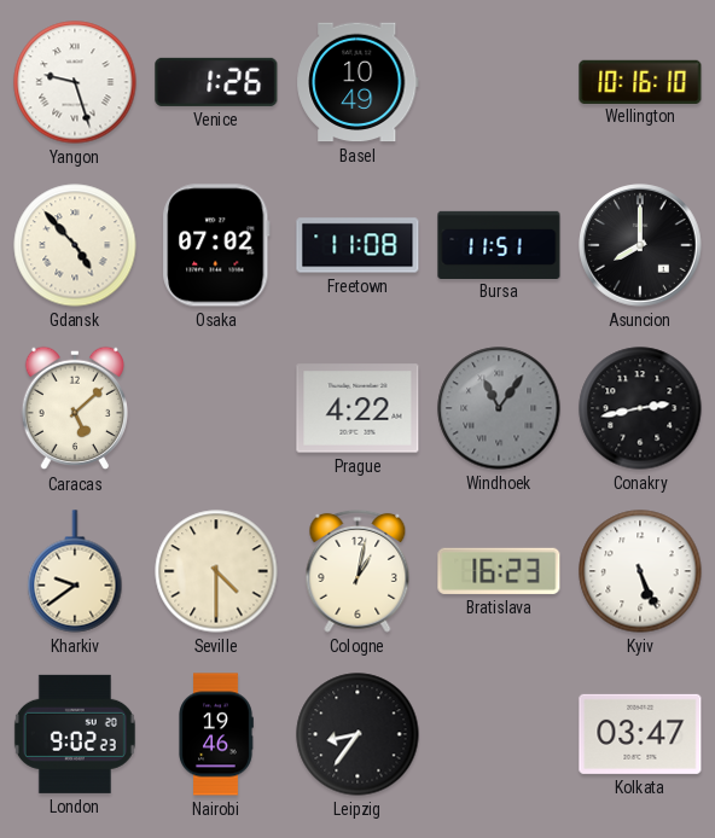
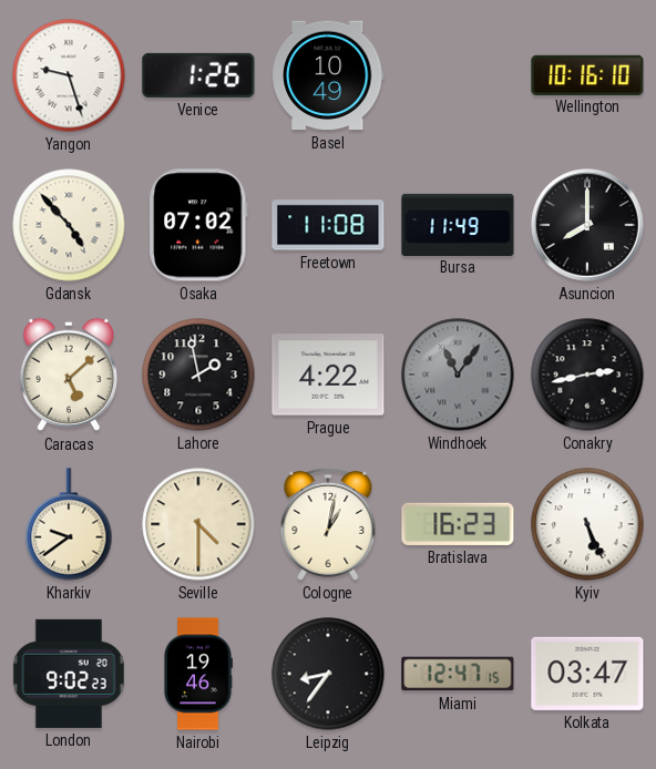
Bursa: 11:51 -> 11:49 (458, 224)
Lahore: none -> 1:58 (198, 375)
Miami: none -> 12:47 (458, 674)
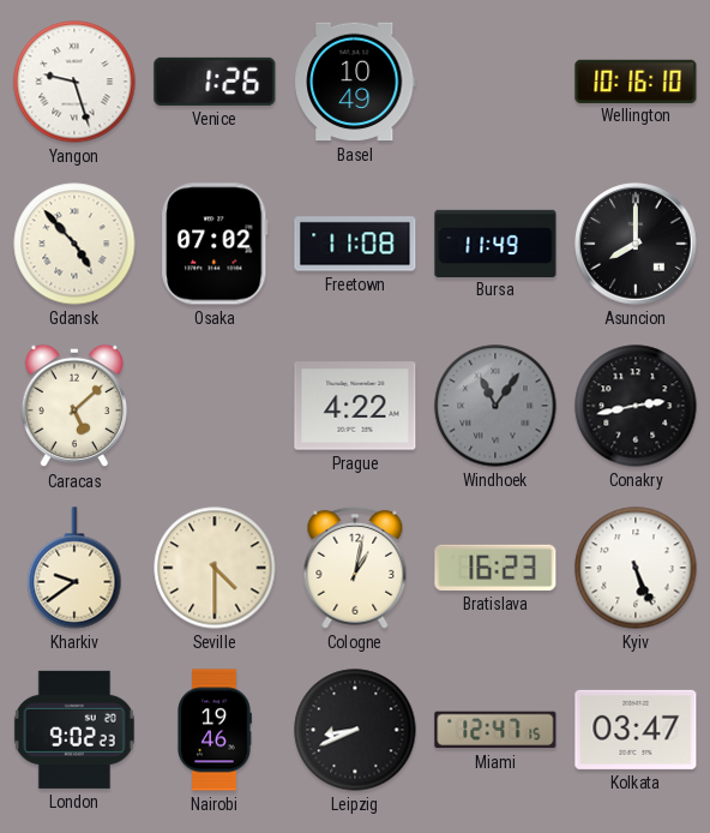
Lahore: 1:58 -> none (198, 375)
Leipzig: 8:36 -> 8:41 (355, 730)
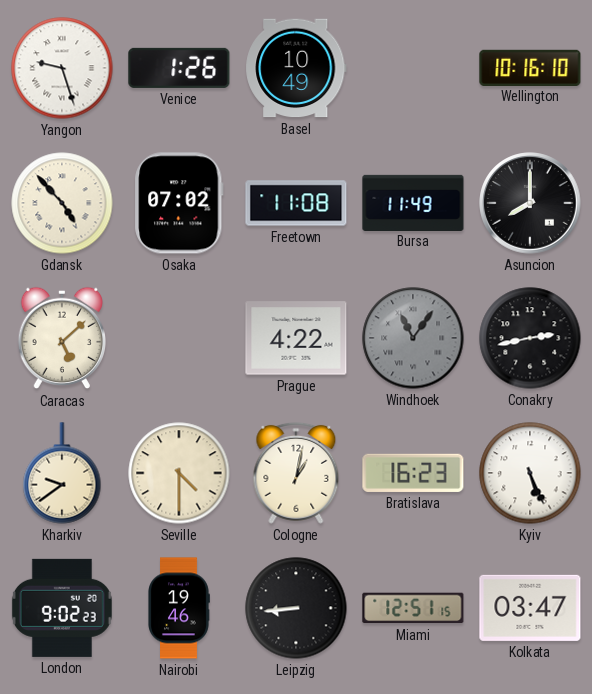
Leipzig: 8:41 -> 8:44 (296, 608)
Miami: 12:47 -> 12:51 (413, 608)
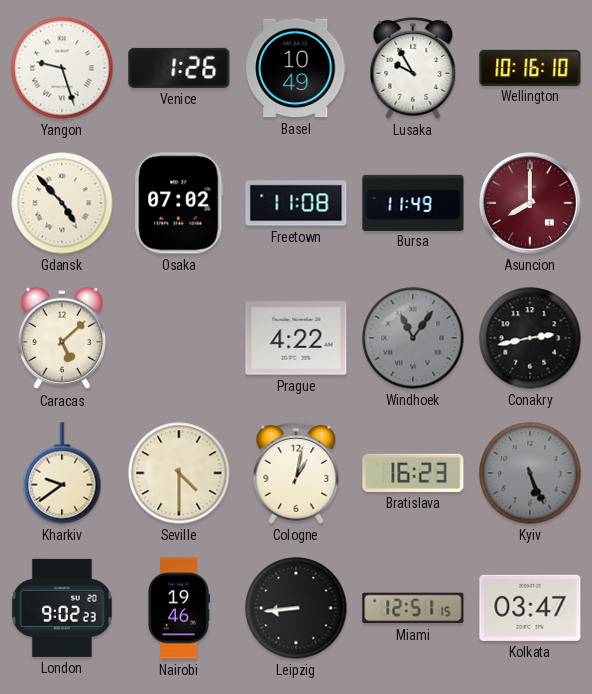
Lusaka: none -> 9:55 (413, 68)
Asuncion dial: black -> burgundy (530, 203)
Kyiv dial: white -> grey (530, 473)
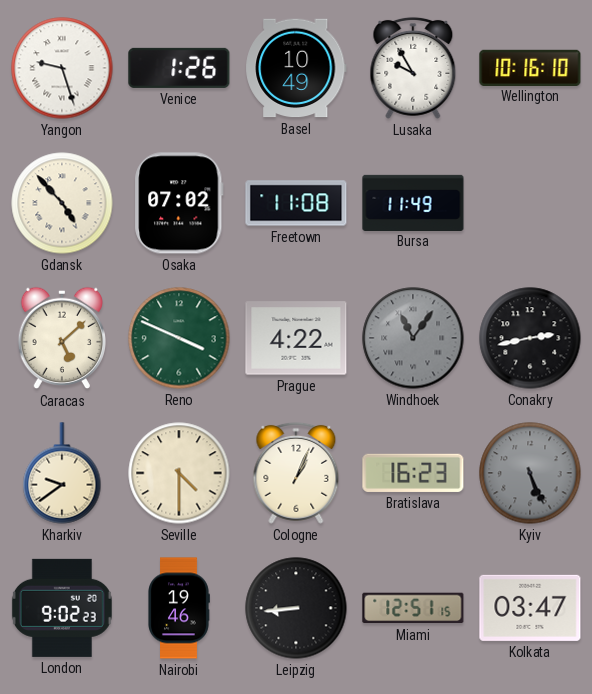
Asuncion: 8:00 -> none (530, 203)
Reno: none -> 3:49 (179, 338)
Cologne: 1:02 -> 1:04 (296, 473)
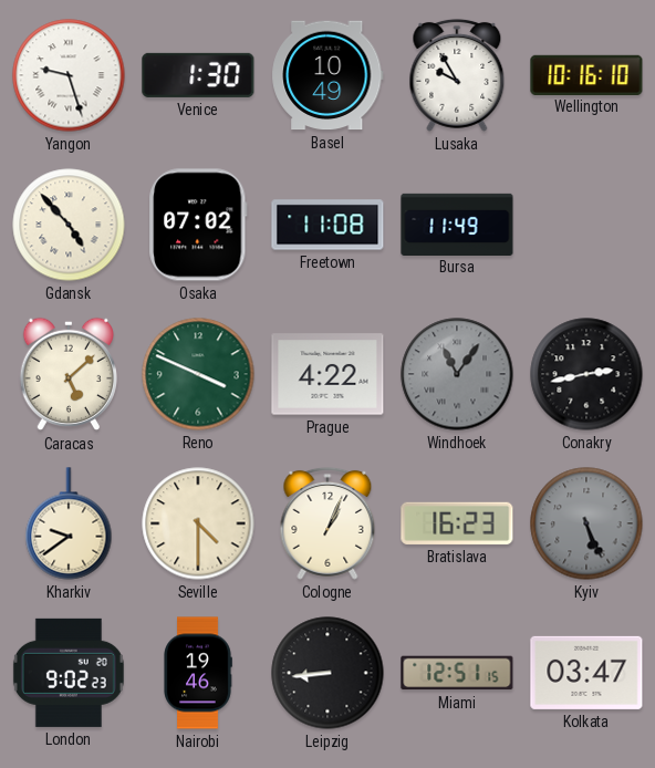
Venice: 1:26 -> 1:30 (198, 75)
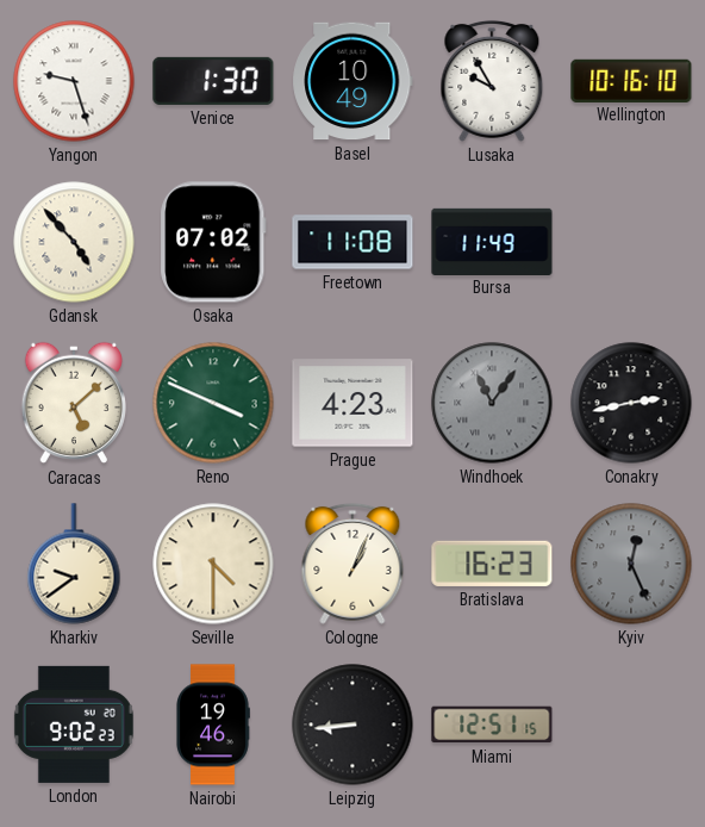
Prague: 4:22 -> 4:23 (352, 403)
Kyiv: 5:26 -> 12:26 (631, 564)
Kolkata: 03:47 -> none (586, 673)
